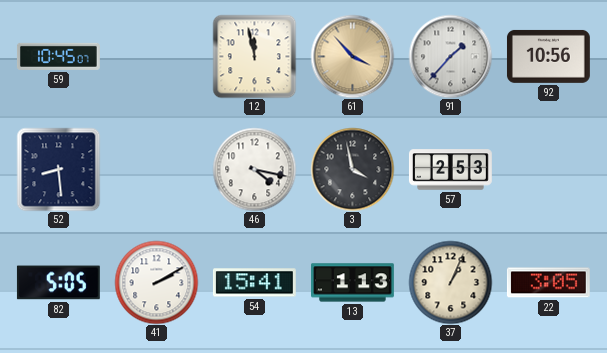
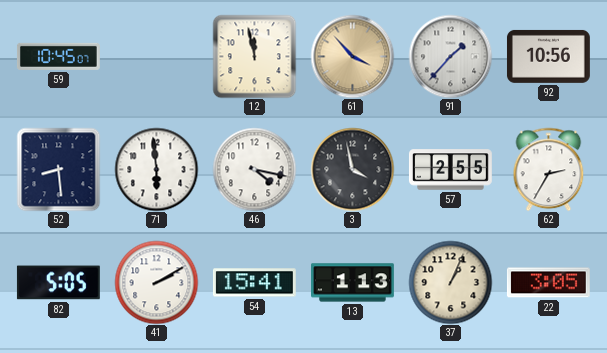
71: none -> 5:59 (156, 169)
57: 2:53 -> 2:55 (450, 170)
62: none -> 2:35 (549, 169)
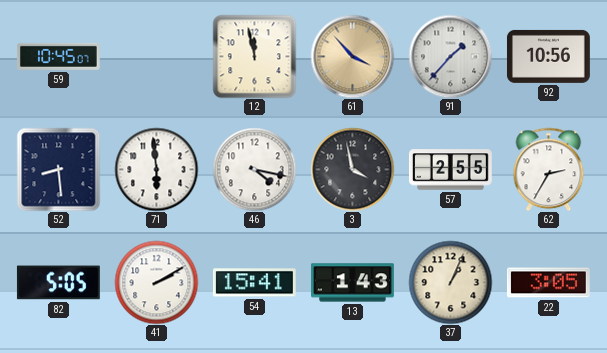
13: 1:13 -> 1:43 (353, 283)
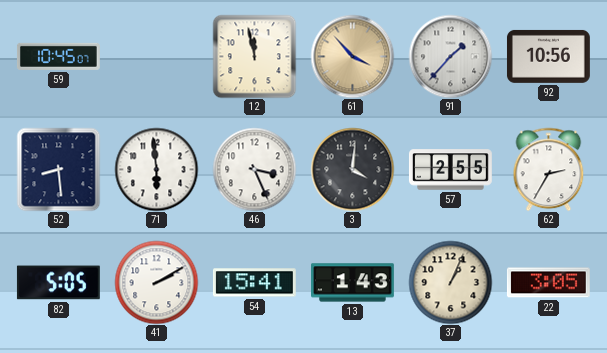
46: 4:17 -> 3:26 (254, 169)
3: 3:58 -> 4:01 (352, 169)
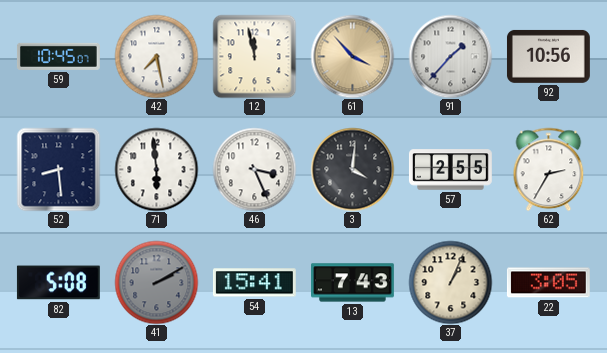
42: none -> 7:28 (156, 56)
82: 5:05 -> 5:08 (58, 283)
41 dial: white -> grey (156, 282)
13: 1:43 -> 7:43 (353, 283)
